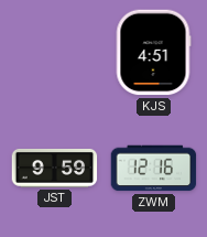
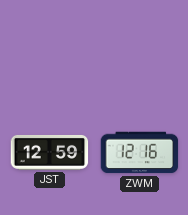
KJS: 4:51 -> none (153, 53)
JST: 9:59 -> 12:59 (50, 153)
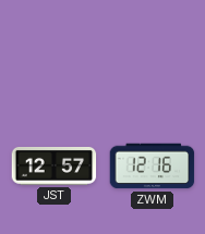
JST: 12:59 -> 12:57 (55, 167)
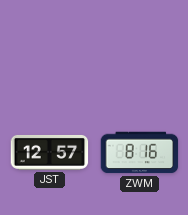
ZWM: 12:16 -> 8:16 (140, 153)
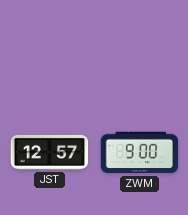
ZWM: 8:16 -> 9:00 (140, 153)
